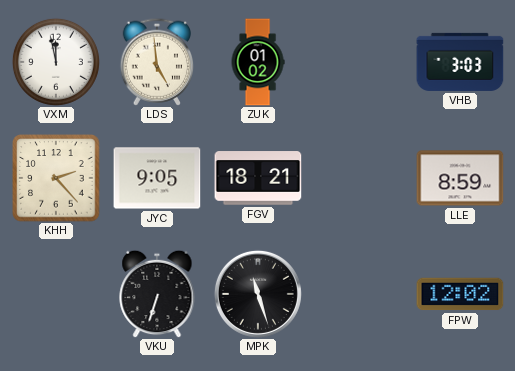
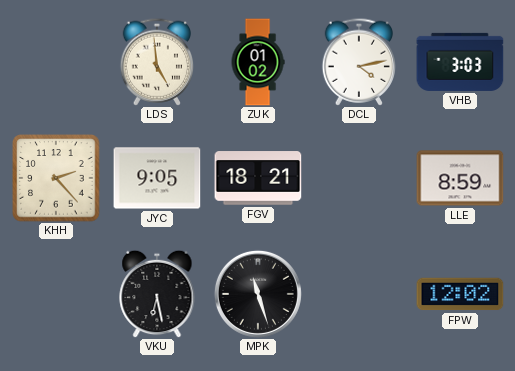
VXM: 11:58 -> none (56, 62)
DCL: none -> 4:13 (358, 62)
VKU: 6:33 -> 6:28 (157, 294)
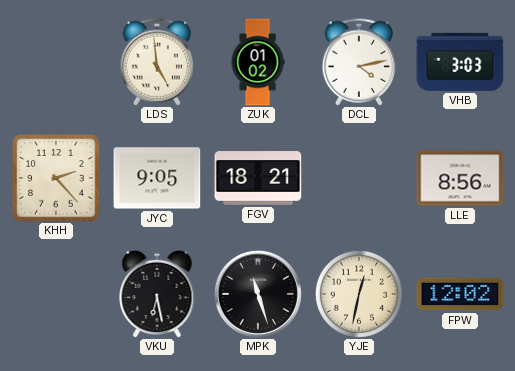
LLE: 8:59 -> 8:56 (460, 178)
YJE: none -> 12:32 (359, 294)
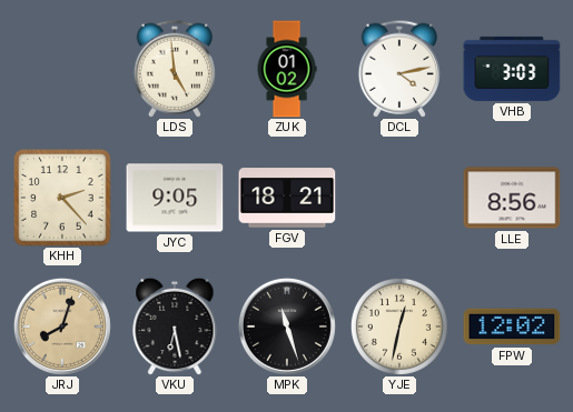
JRJ: none -> 8:03 (62, 326)
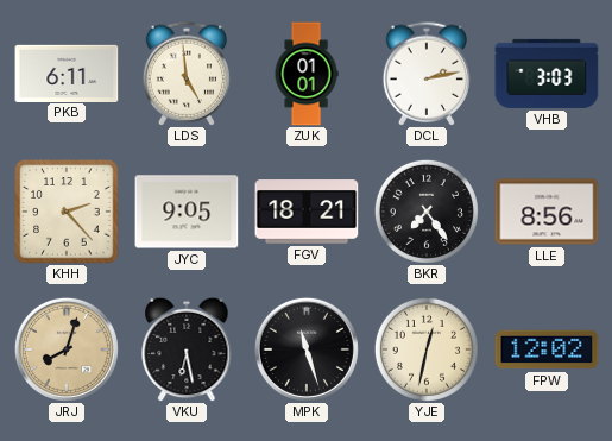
PKB: none -> 6:11 (67, 73)
ZUK: 01:02 -> 01:01 (307, 74)
DCL: 4:13 -> 2:13 (425, 74)
BKR: none -> 7:24 (427, 212)
